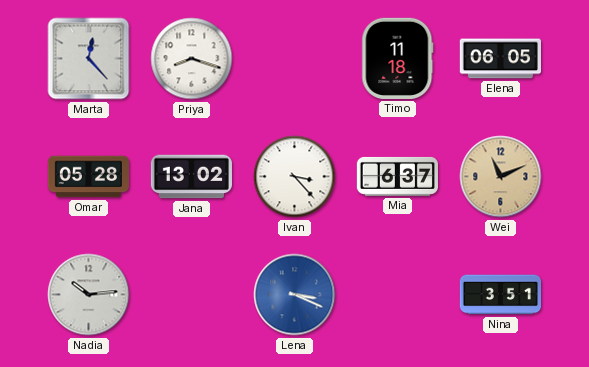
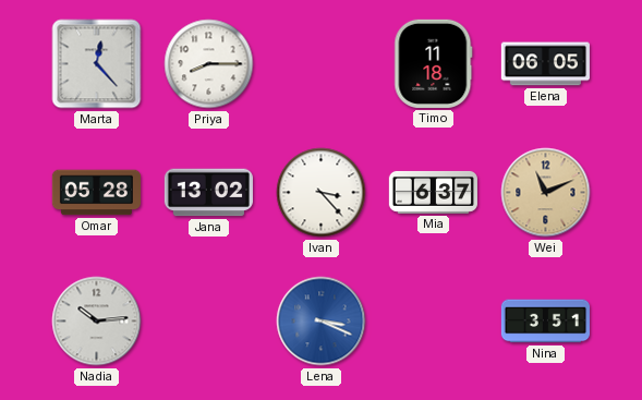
Priya: 8:18 -> 8:15 (209, 64)
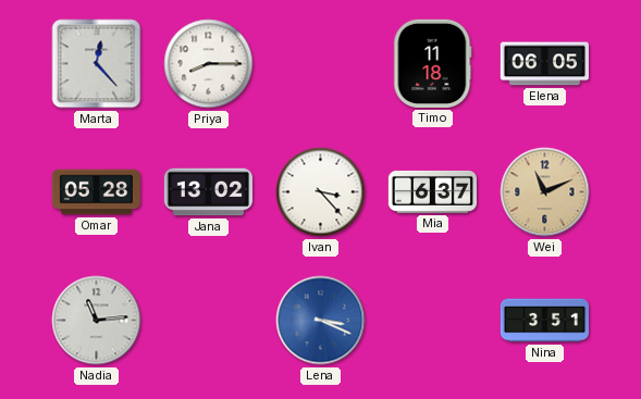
Nadia: 10:14 -> 11:14 (97, 321)
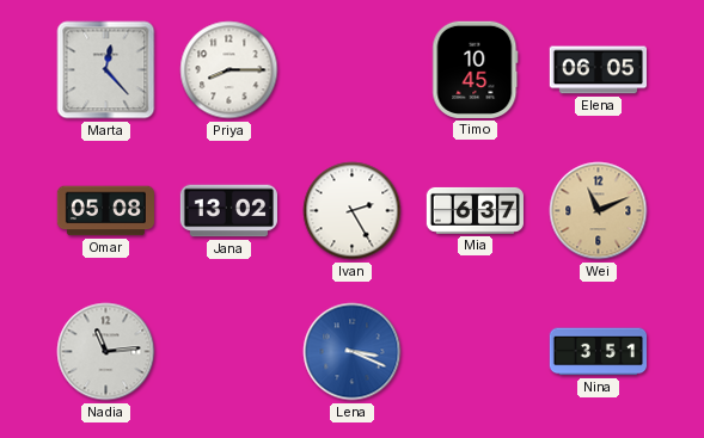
Timo: 11:18 -> 10:45 (476, 69)
Omar: 05:28 -> 05:08 (105, 211)
Ivan: 3:23 -> 2:25 (353, 211)
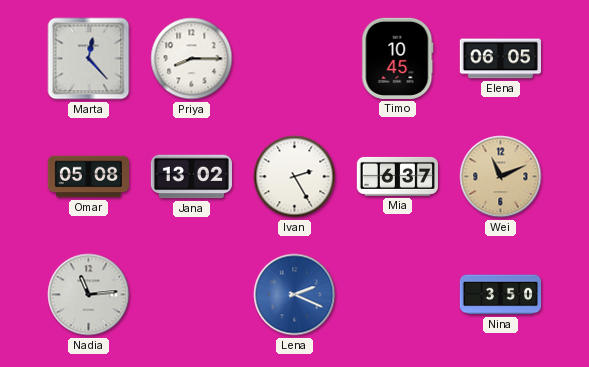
Lena: 3:19 -> 2:19 (295, 295)
Nina: 3:51 -> 3:50 (500, 295)
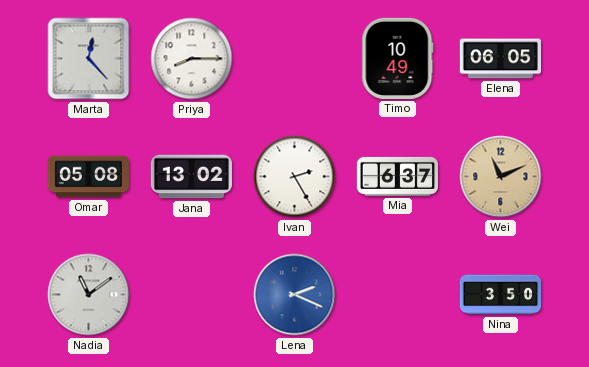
Timo: 10:45 -> 10:49 (398, 58)
Nadia: 11:14 -> 11:09 (89, 295)
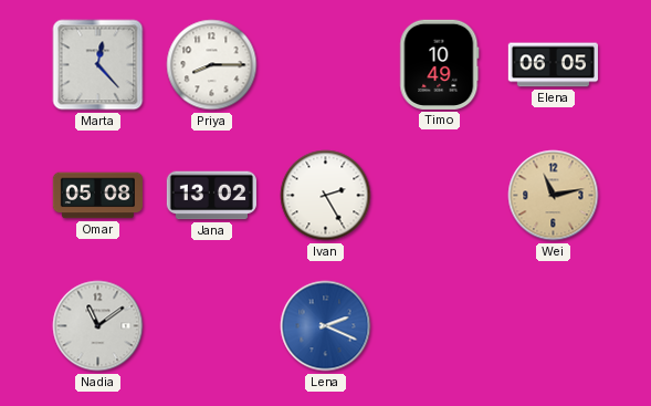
Mia: 6:37 -> none (397, 176)
Wei: 11:11 -> 11:13 (554, 196)
Nina: 3:50 -> none (500, 295)
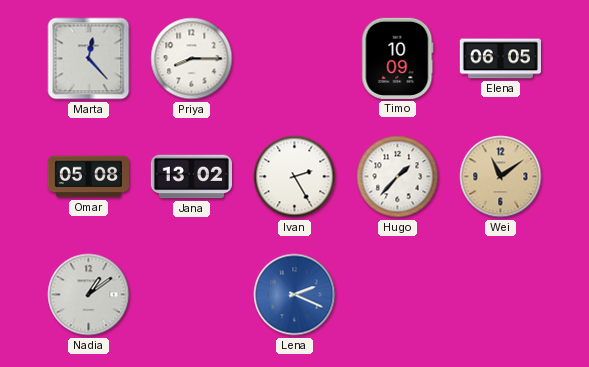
Timo: 10:49 -> 10:09 (398, 58)
Hugo: none -> 1:37 (398, 177)
Wei: 11:13 -> 11:09 (501, 177)
Nadia: 11:09 -> 1:09 (89, 295)
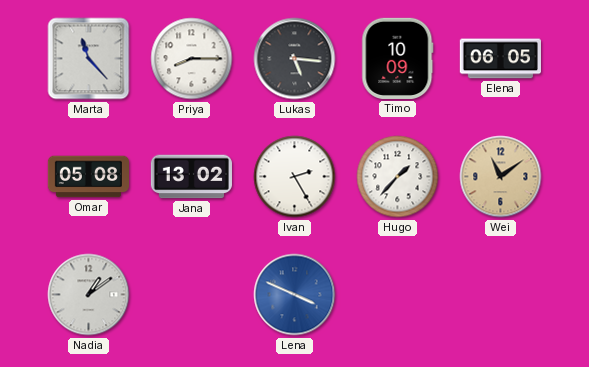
Marta: 12:23 -> 11:23 (89, 59)
Lukas: none -> 5:16 (295, 59)
Lena: 2:19 -> 3:49 (295, 295)
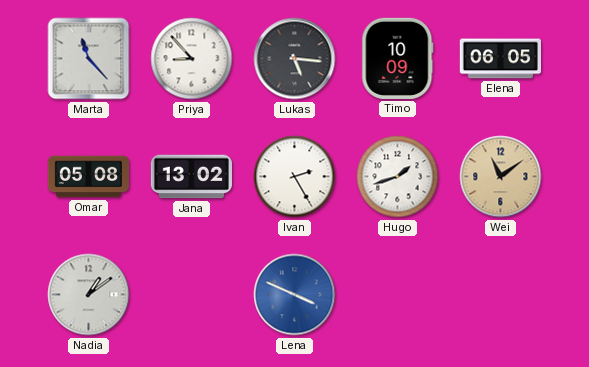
Priya: 8:15 -> 8:53 (192, 59)
Hugo: 1:37 -> 1:42 (398, 177)
